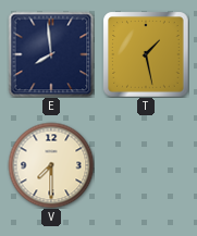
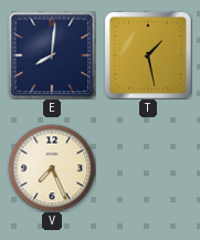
E: 7:59 -> 8:01 (52, 55)
V: 7:30 -> 7:26 (52, 168)
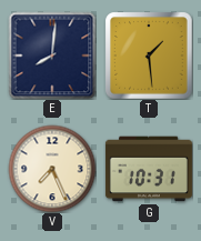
T: 1:28 -> 1:29 (149, 56)
G: none -> 10:31 (149, 169)
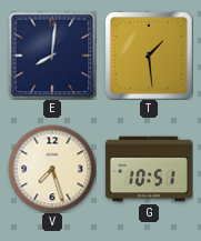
V: 7:26 -> 7:27 (52, 169)
G: 10:31 -> 10:51 (149, 169)
